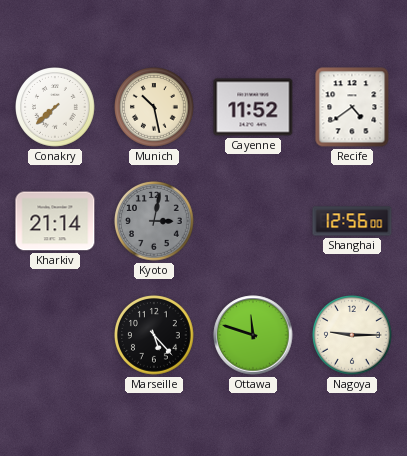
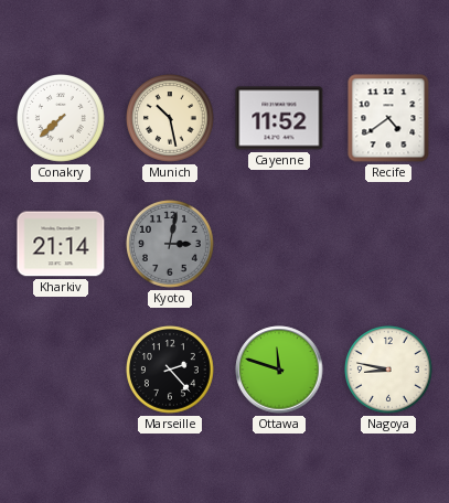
Shanghai: 12:56 -> none (352, 221)
Marseille: 5:23 -> 2:23 (171, 371)
Nagoya: 9:15 -> 8:47 (389, 371)
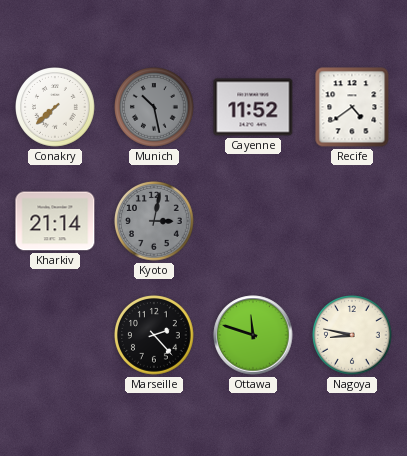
Munich dial: cream -> grey (155, 108)
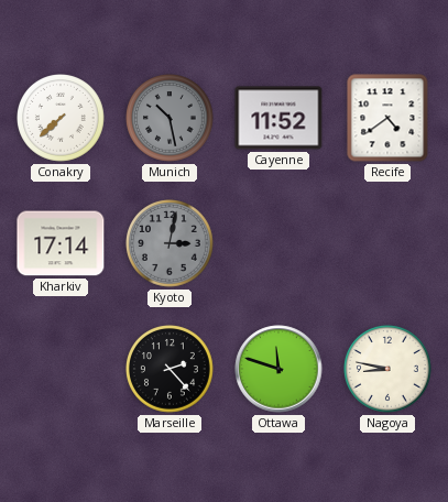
Kharkiv: 21:14 -> 17:14 (61, 243)
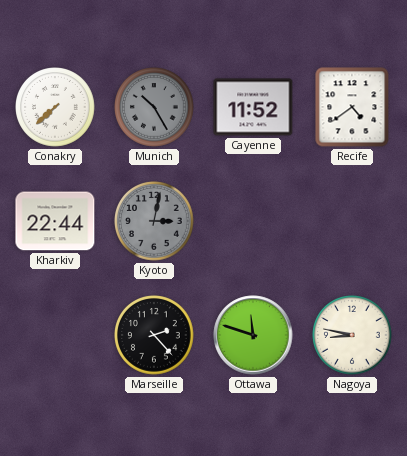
Munich: 10:28 -> 10:25 (155, 108)
Kharkiv: 17:14 -> 22:44 (55, 221)
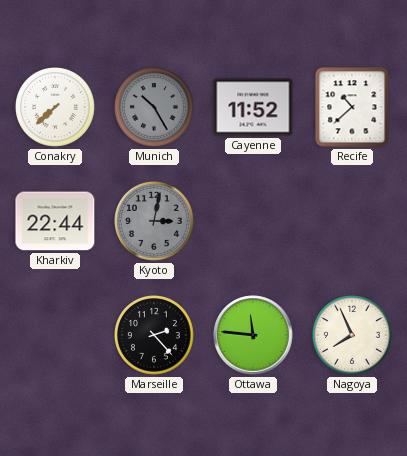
Recife: 4:39 -> 10:38 (352, 107)
Ottawa: 11:48 -> 11:46 (253, 335)
Nagoya: 8:47 -> 7:56 (353, 336)
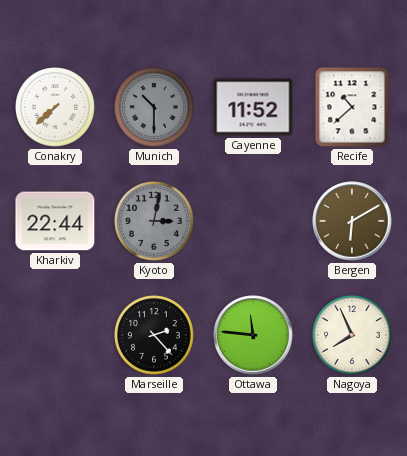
Munich: 10:25 -> 10:30 (155, 108)
Bergen: none -> 6:10 (352, 221)
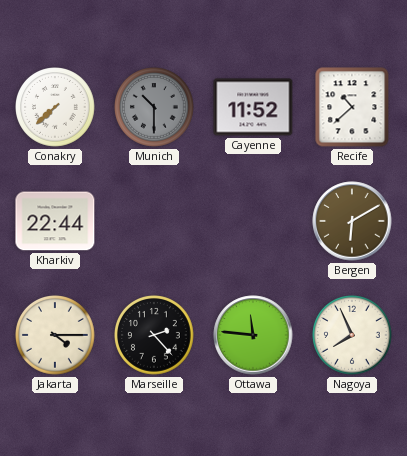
Kyoto: 3:02 -> none (155, 222)
Jakarta: none -> 4:15 (56, 336)
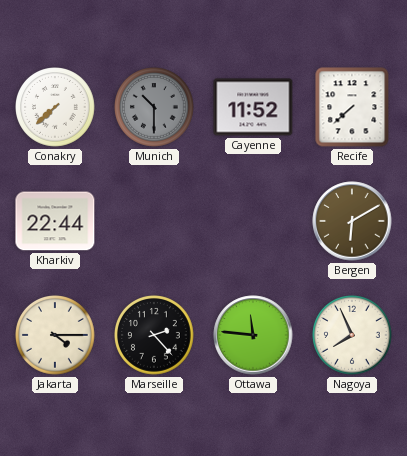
Recife: 10:38 -> 7:38 (352, 107)
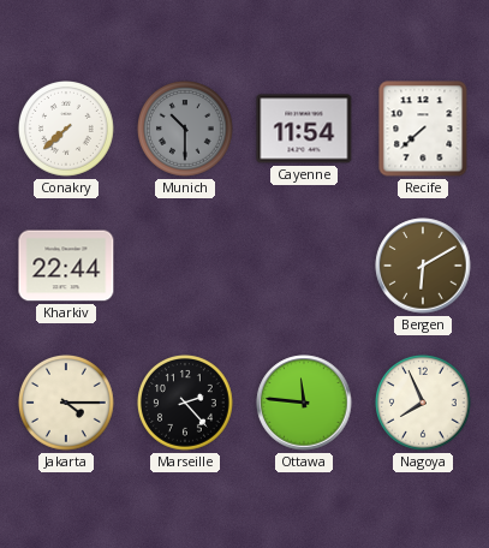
Cayenne: 11:52 -> 11:54 (304, 129)
